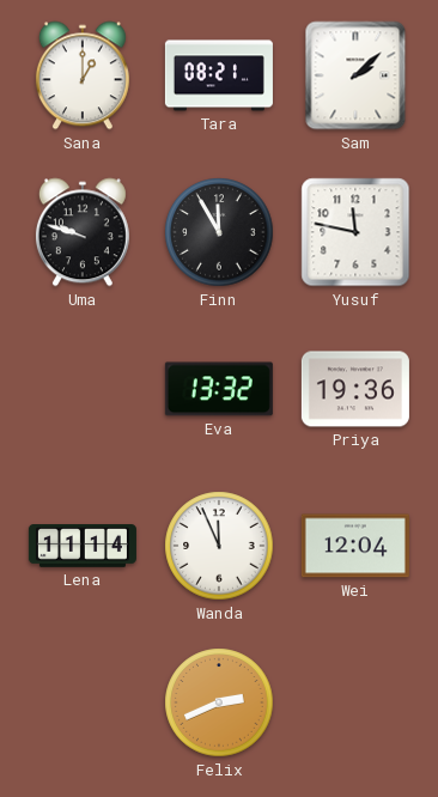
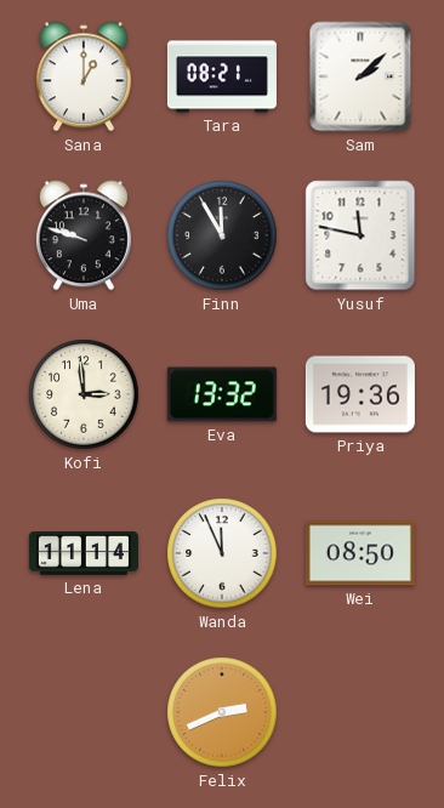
Kofi: none -> 2:59 (84, 394)
Wei: 12:04 -> 08:50 (360, 553)
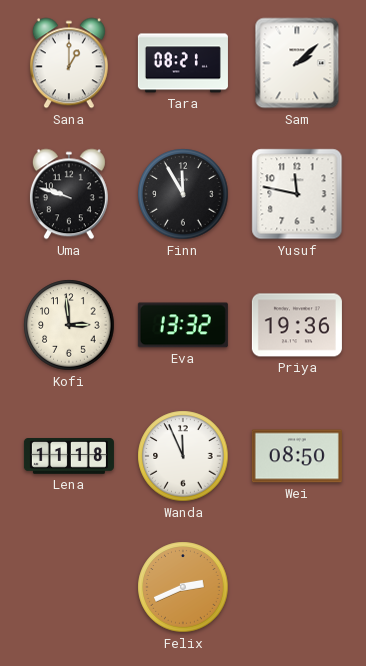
Lena: 11:14 -> 11:18 (69, 457)
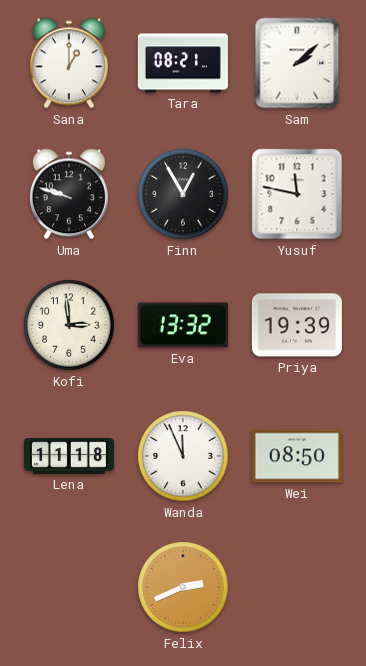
Finn: 11:55 -> 12:55 (183, 194)
Priya: 19:36 -> 19:39 (297, 325)
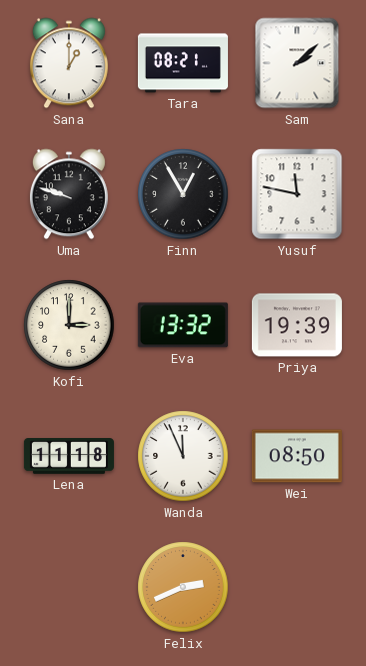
Kofi: 2:59 -> 3:00 (69, 325)
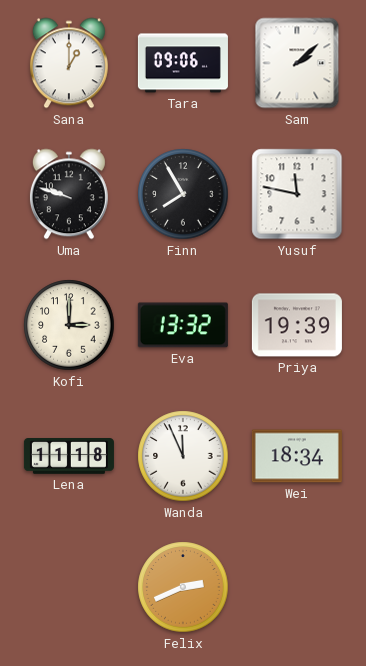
Tara: 08:21 -> 09:06 (183, 63)
Finn: 12:55 -> 7:55 (183, 194)
Wei: 08:50 -> 18:34 (297, 456)
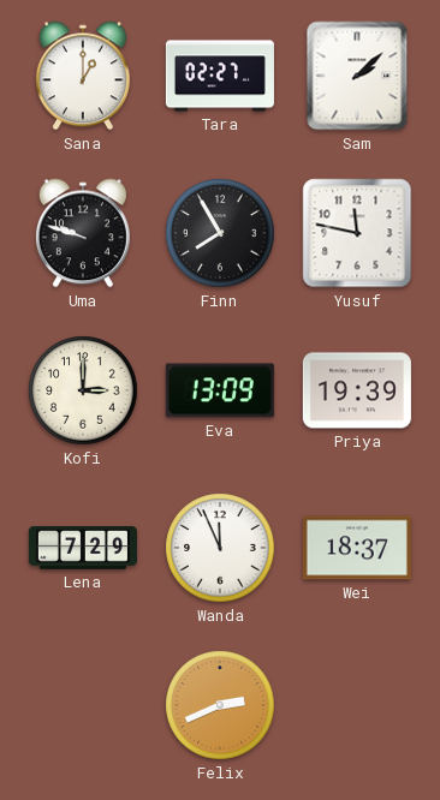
Tara: 09:06 -> 02:27 (220, 76)
Eva: 13:32 -> 13:09 (220, 390)
Lena: 11:18 -> 7:29 (83, 549)
Wei: 18:34 -> 18:37 (357, 548)
